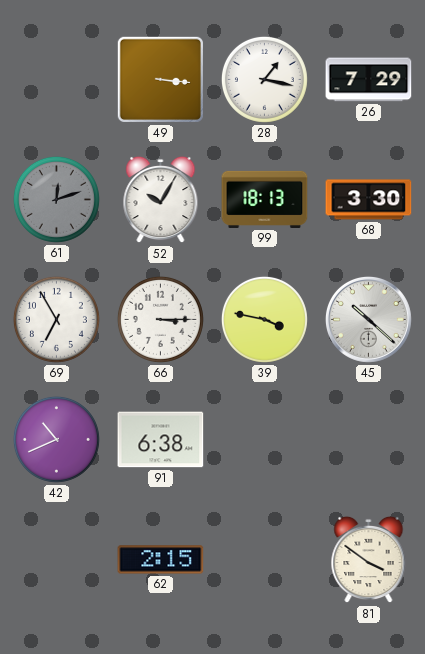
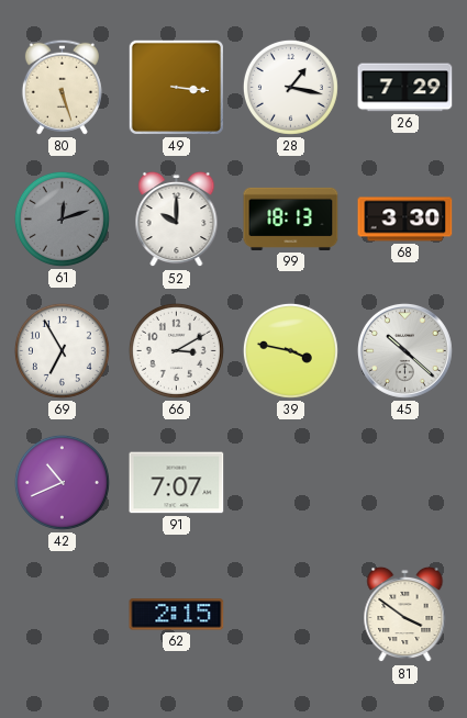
80: none -> 5:27 (62, 87)
52: 10:05 -> 10:00 (177, 220)
66: 3:15 -> 3:10 (176, 350)
91: 6:38 -> 7:07 (177, 483)
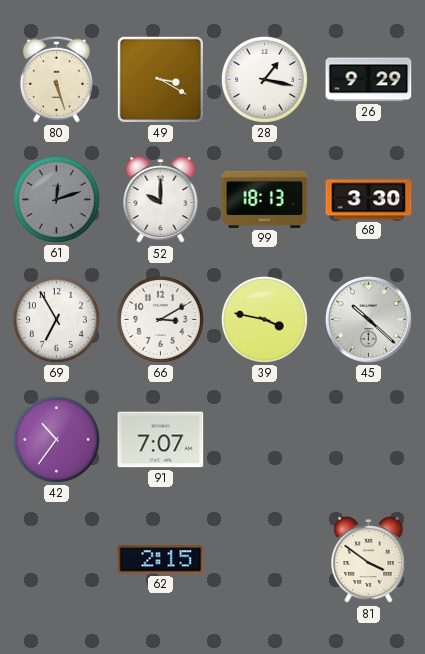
49: 3:16 -> 3:20 (160, 79)
26: 7:29 -> 9:29 (369, 80)
42: 10:41 -> 10:36 (56, 439)
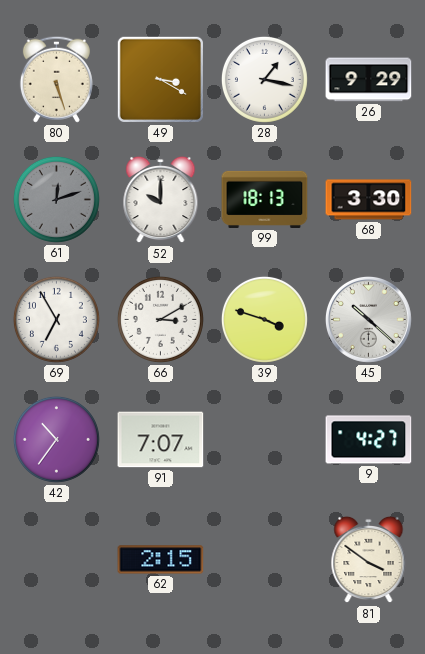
39: 3:47 -> 3:48 (264, 319)
9: none -> 4:27 (369, 440)
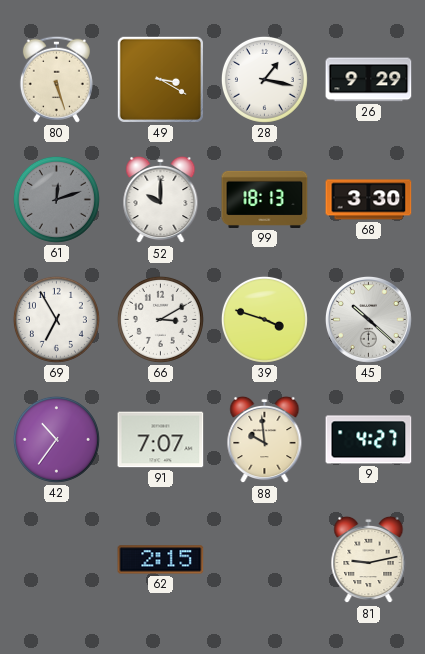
88: none -> 9:59 (265, 440)
81: 3:51 -> 9:13 (369, 560)
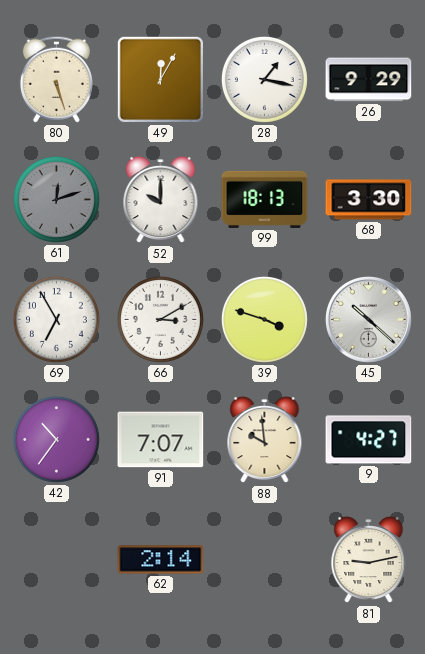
49: 3:20 -> 12:05 (160, 79)
62: 2:15 -> 2:14 (161, 560)
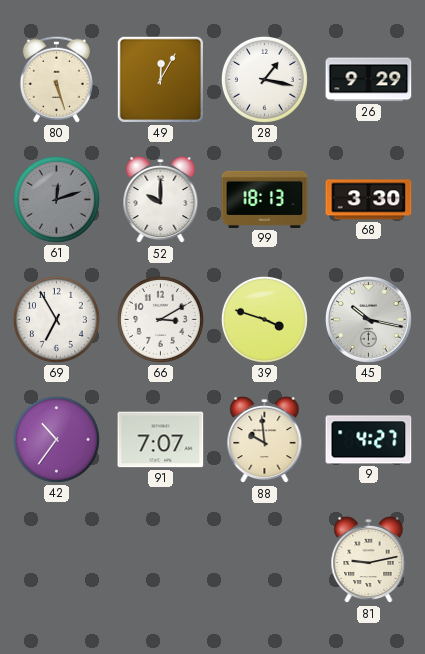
45: 10:22 -> 10:17 (368, 319)
62: 2:14 -> none (161, 560)
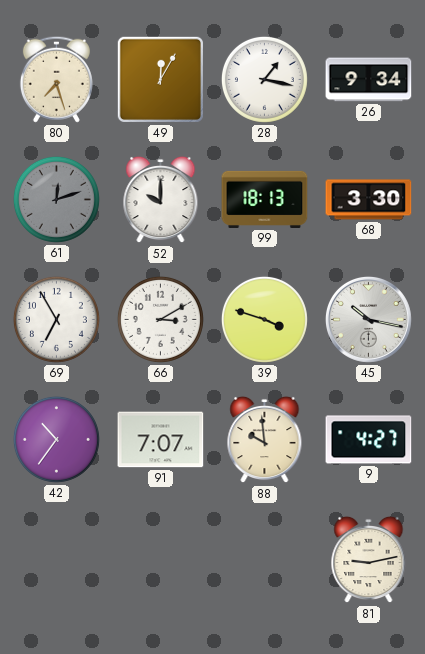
80: 5:27 -> 7:27 (56, 79)
26: 9:29 -> 9:34 (369, 80)
